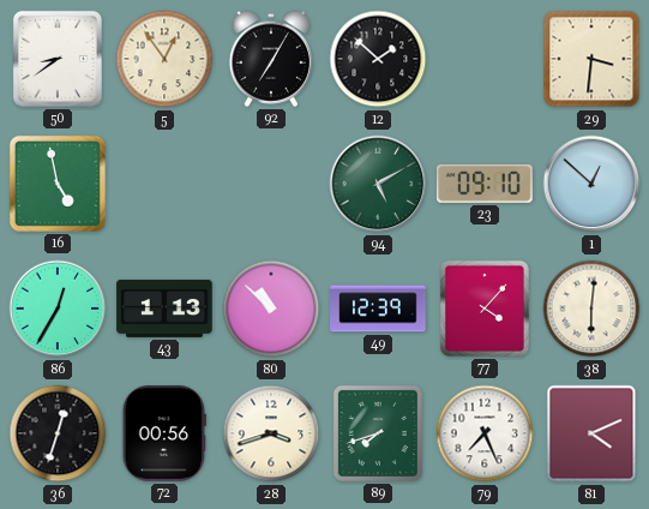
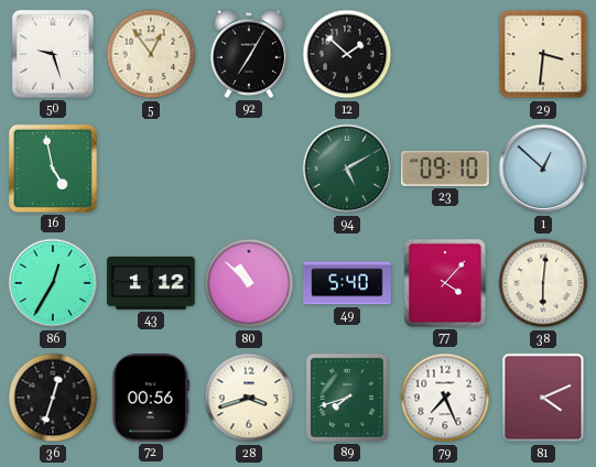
50: 8:39 -> 9:27 (53, 54)
43: 1:13 -> 1:12 (151, 283)
49: 12:39 -> 5:40 (347, 283)
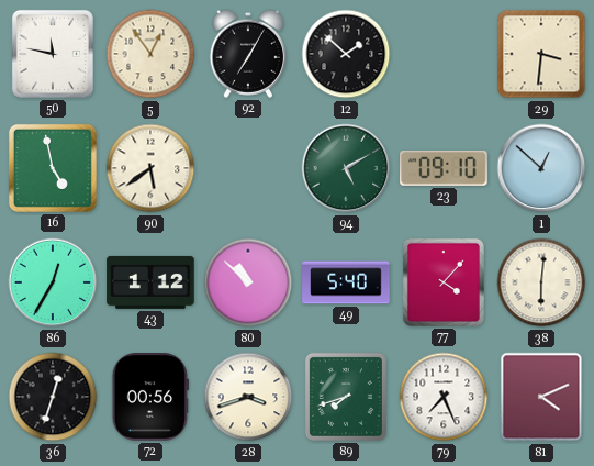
50: 9:27 -> 11:47 (53, 54)
90: none -> 5:39 (150, 168)
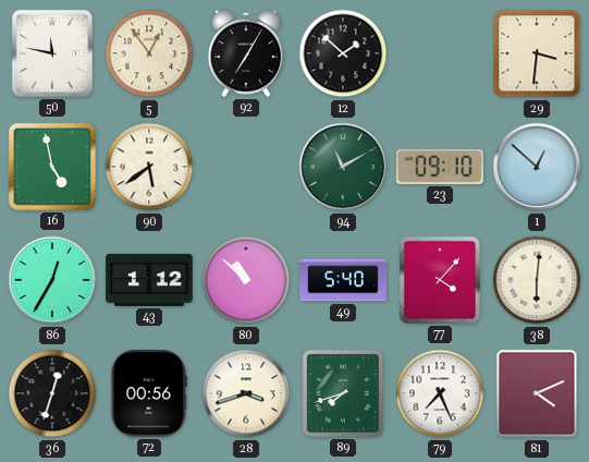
94: 5:10 -> 11:10 (343, 167)
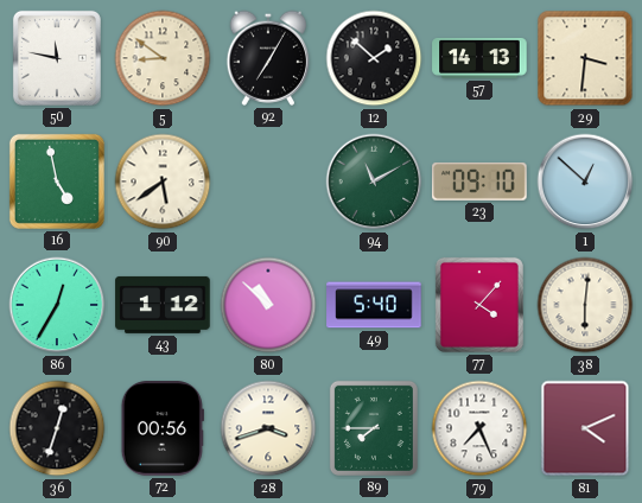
5: 12:54 -> 8:51 (163, 58)
57: none -> 14:13 (479, 58)
89: 7:42 -> 7:45 (374, 428)
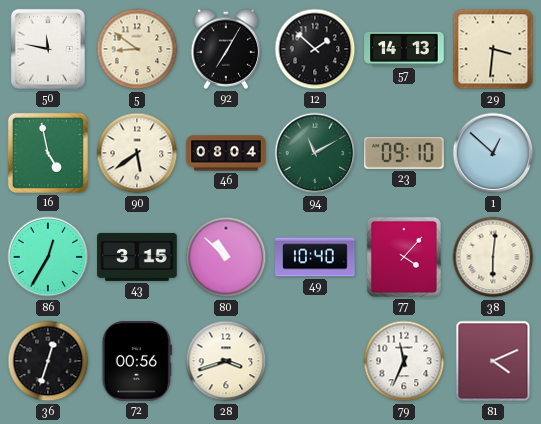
46: none -> 08:04 (226, 153)
43: 1:12 -> 3:15 (137, 257)
49: 5:40 -> 10:40 (315, 257)
89: 7:45 -> none (374, 428)
79: 7:26 -> 11:34 (404, 361)
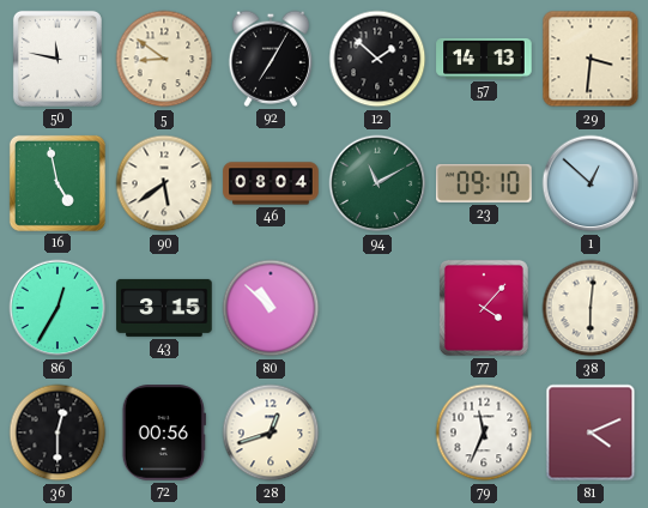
49: 10:40 -> none (315, 257)
36: 12:33 -> 12:30 (57, 433)
28: 3:42 -> 12:42 (271, 433)
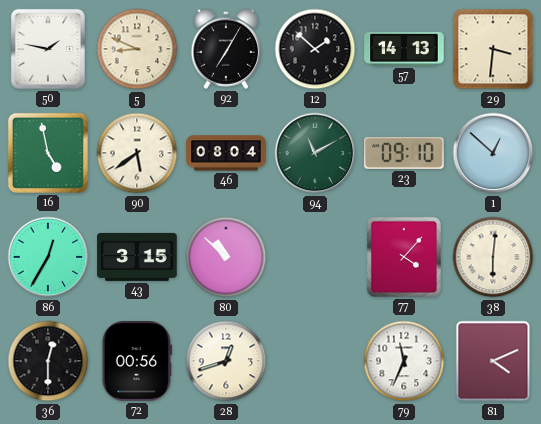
50: 11:47 -> 1:47 (48, 49)
5: 8:51 -> 8:49 (137, 49)
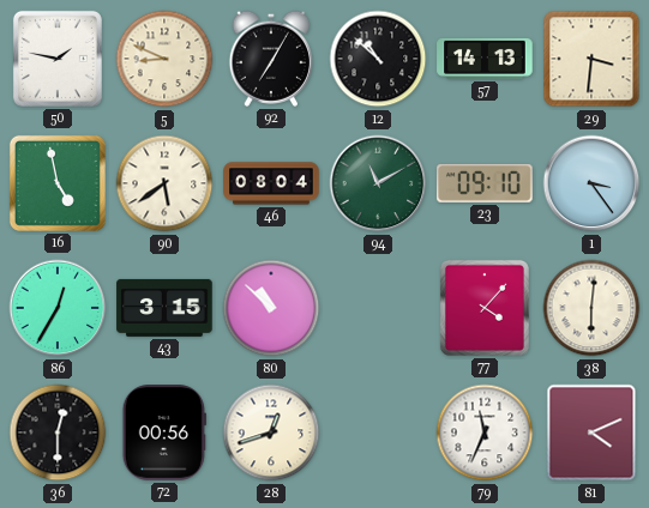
12: 1:52 -> 10:52 (378, 59)
1: 12:52 -> 3:24 (591, 183)
